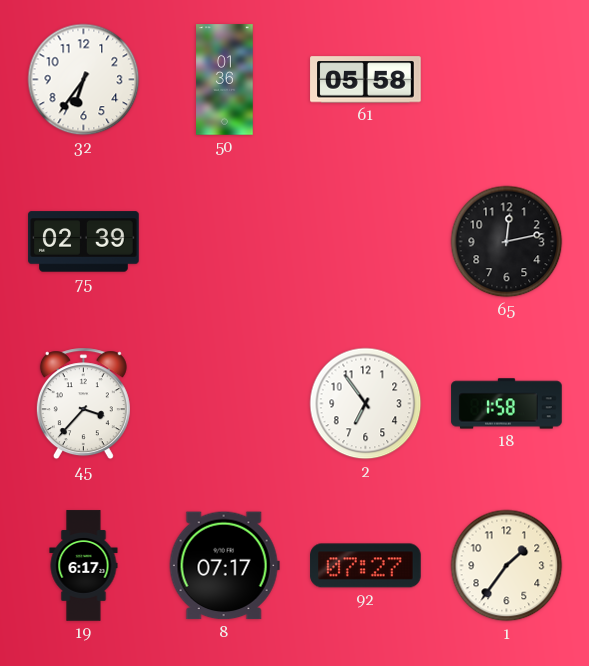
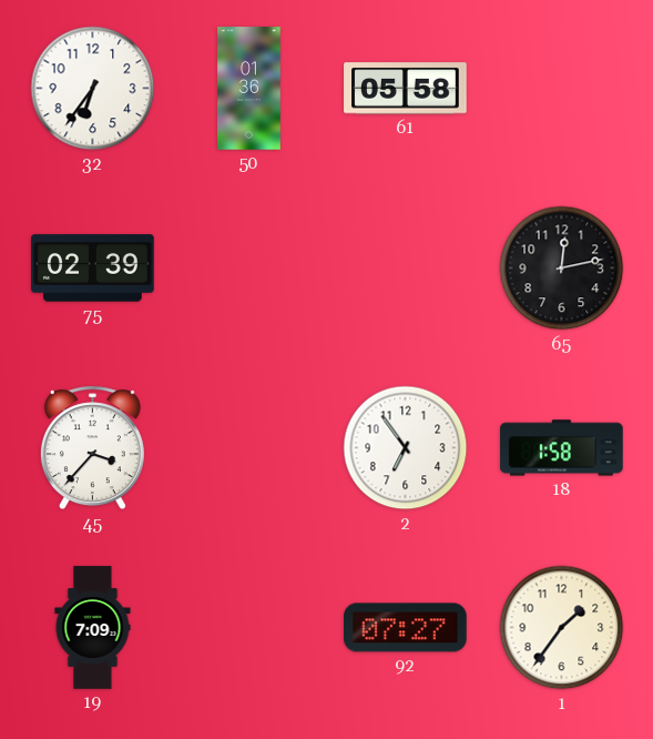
19: 6:17 -> 7:09 (93, 628)
8: 07:17 -> none (224, 566)
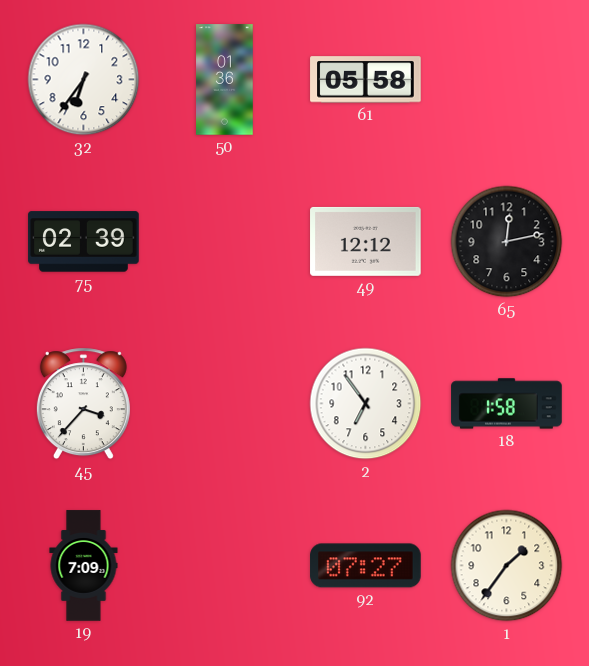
49: none -> 12:12 (366, 241)
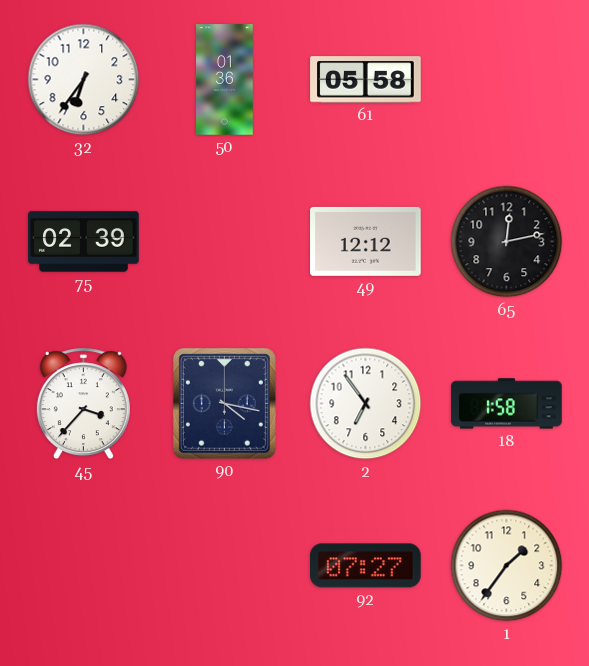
90: none -> 4:17 (224, 403)
19: 7:09 -> none (84, 566)
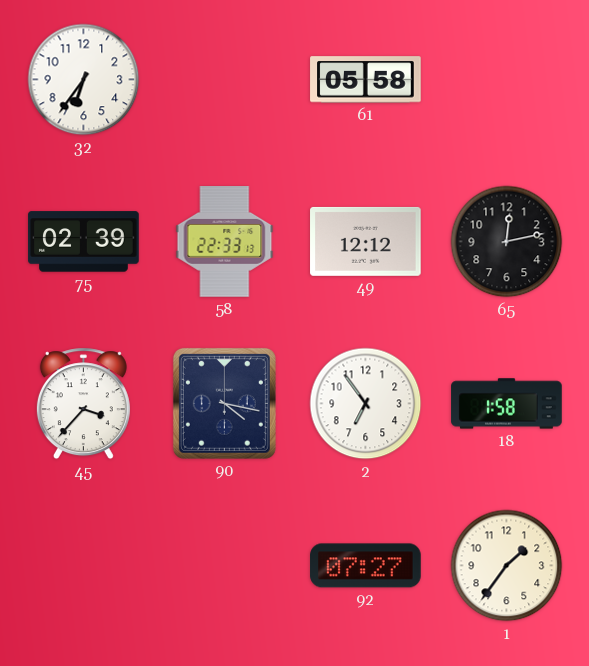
50: 01:36 -> none (225, 80)
58: none -> 22:33 (225, 242)
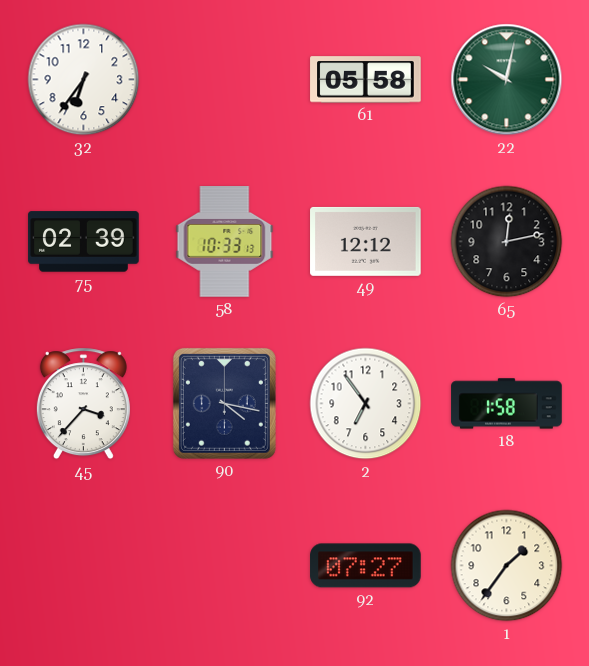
22: none -> 10:02 (507, 80)
58: 22:33 -> 10:33 (225, 242)
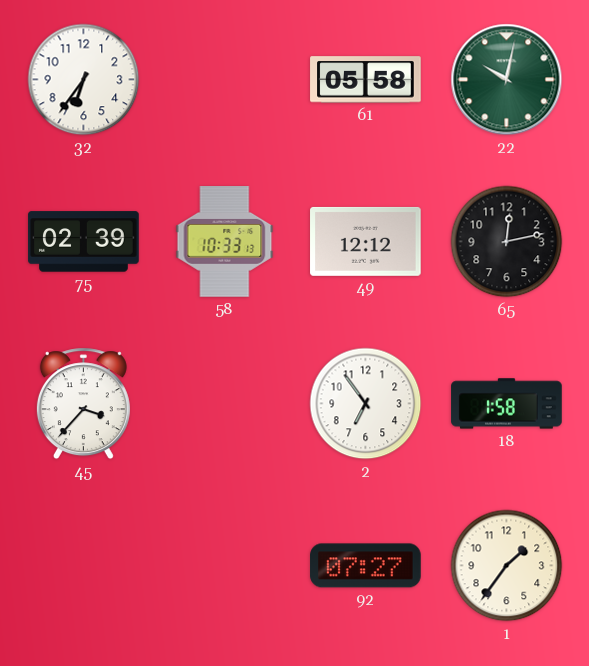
90: 4:17 -> none (224, 403)
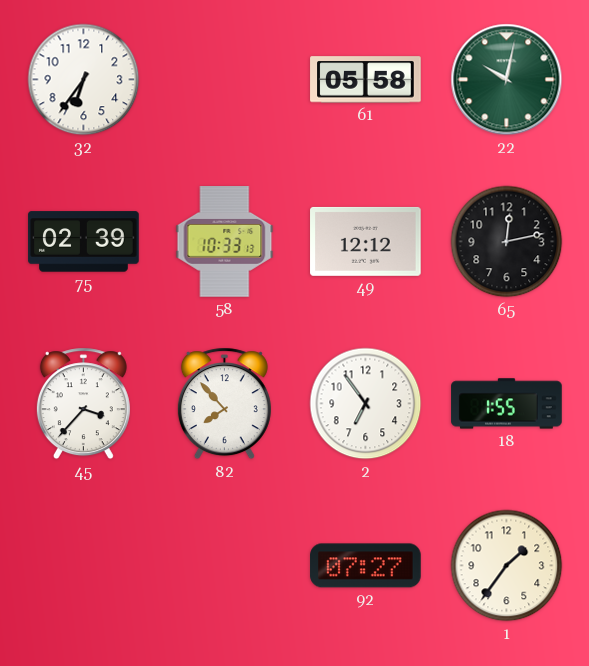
82: none -> 7:53 (224, 404)
18: 1:58 -> 1:55 (507, 404)
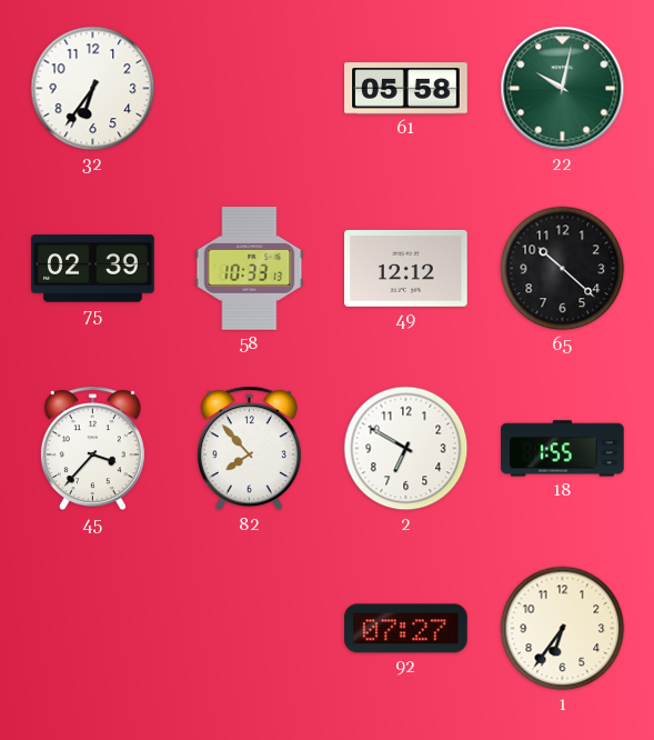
65: 12:13 -> 10:22 (563, 269)
2: 6:54 -> 6:50 (406, 449)
1: 1:36 -> 6:36 (563, 629)
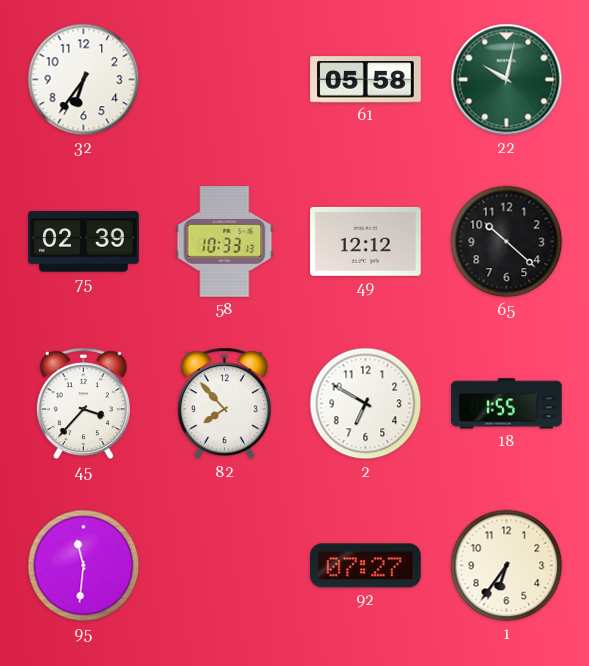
95: none -> 11:31 (84, 566)
